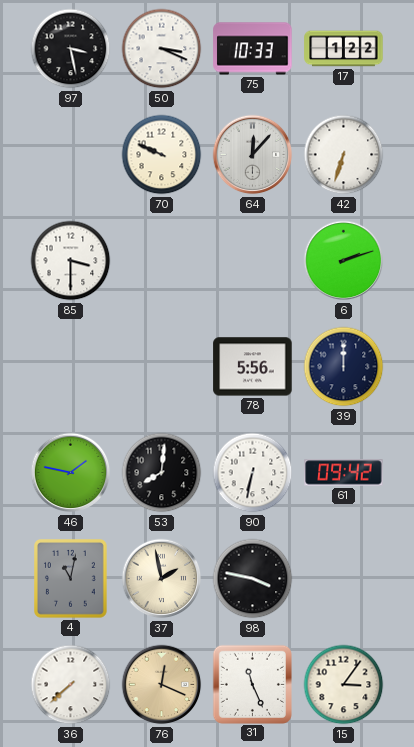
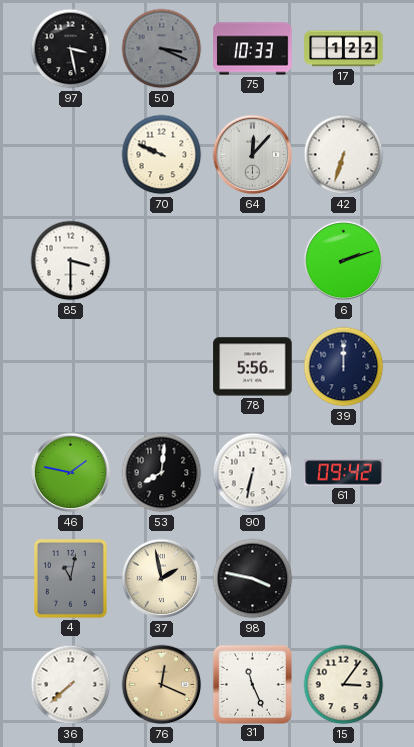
50 dial: white -> grey (162, 49)
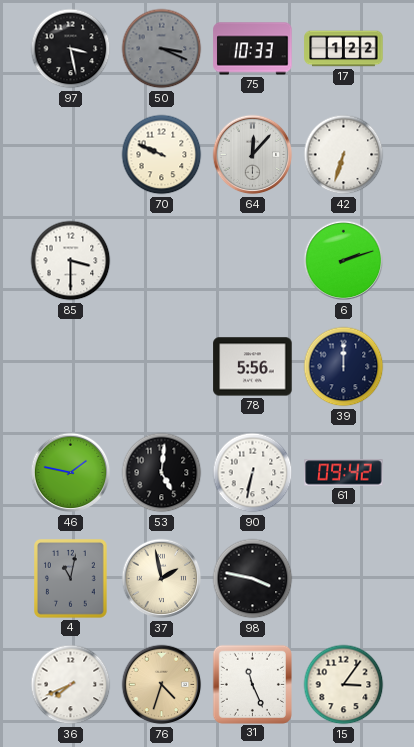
53: 8:01 -> 5:01 (162, 473)
36: 7:38 -> 7:41 (71, 685)
76: 12:19 -> 4:33 (162, 685)
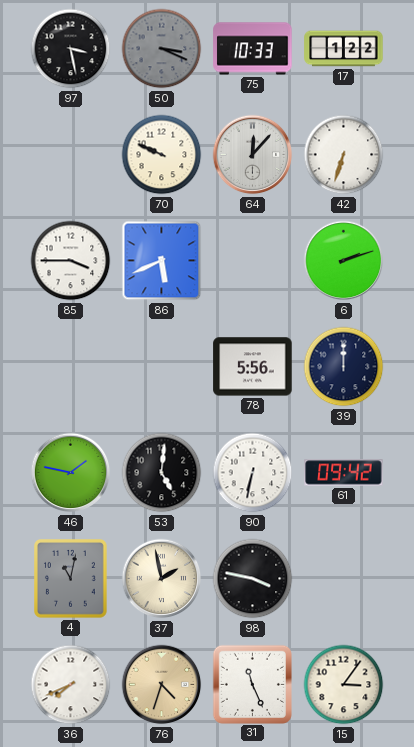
85: 3:30 -> 3:45 (71, 261)
86: none -> 5:41 (162, 261)
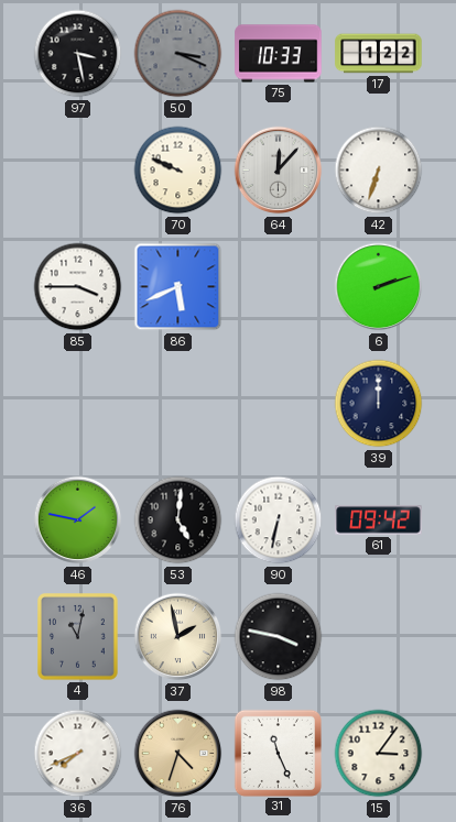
78: 5:56 -> none (253, 367)
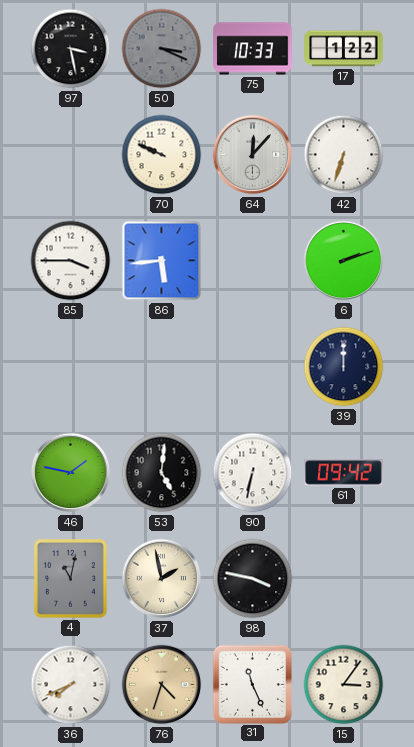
86: 5:41 -> 5:44 (162, 261)
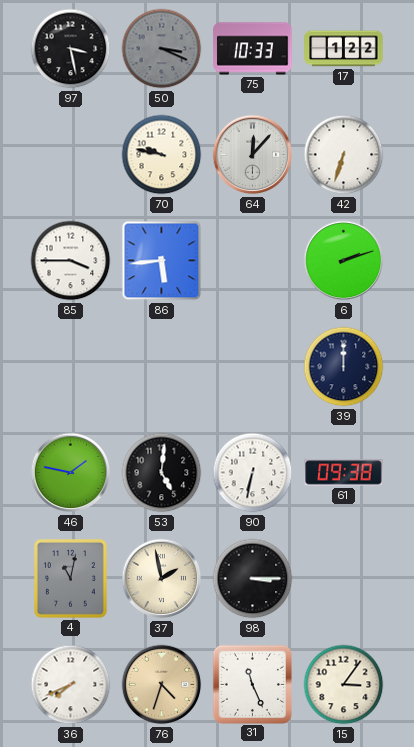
70: 9:49 -> 9:47 (162, 155)
61: 09:42 -> 09:38 (344, 473)
98: 3:47 -> 3:15 (253, 579)
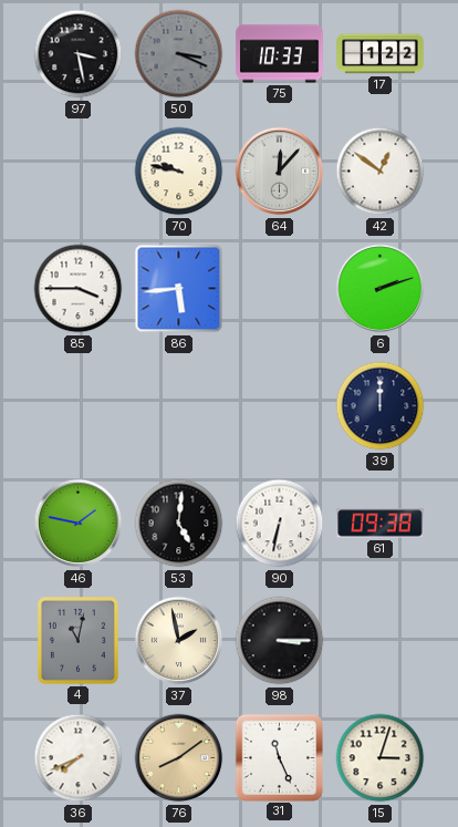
42: 6:33 -> 12:51 (381, 172)
76: 4:33 -> 8:09 (179, 758)
15: 3:06 -> 3:03 (381, 758)
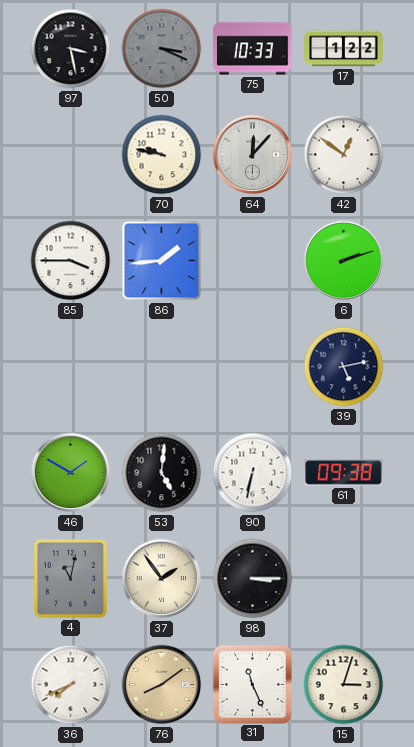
86: 5:44 -> 1:44 (162, 261)
39: 12:00 -> 5:13 (344, 367)
46: 1:47 -> 1:50 (71, 473)
37: 1:58 -> 1:54 (162, 579)
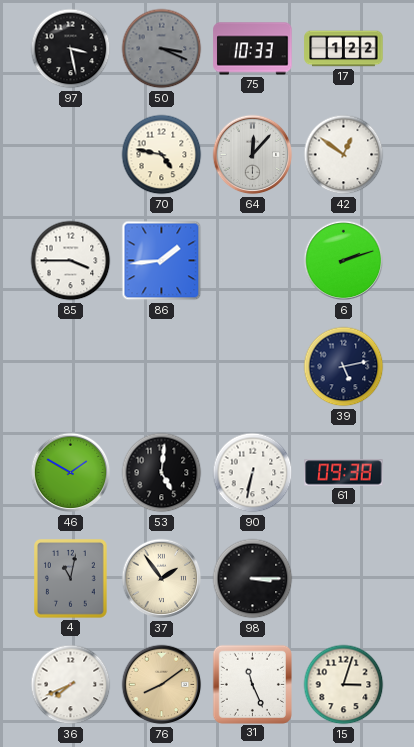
70: 9:47 -> 4:47 (162, 155)
